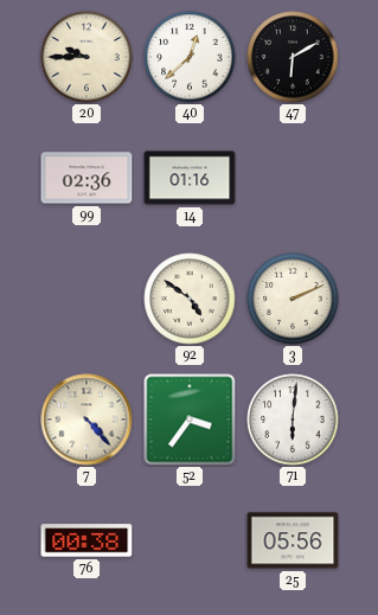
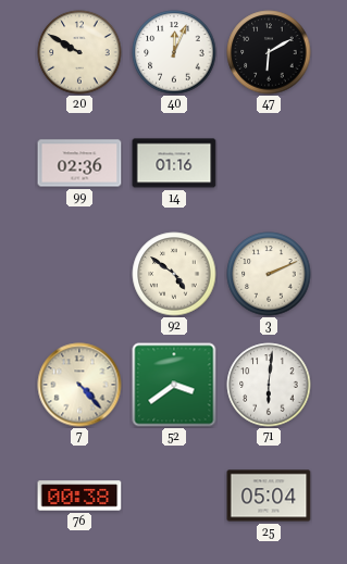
20: 9:45 -> 9:50 (79, 52)
40: 12:38 -> 12:04 (174, 52)
52: 3:36 -> 3:39 (174, 385)
25: 05:56 -> 05:04 (269, 496)
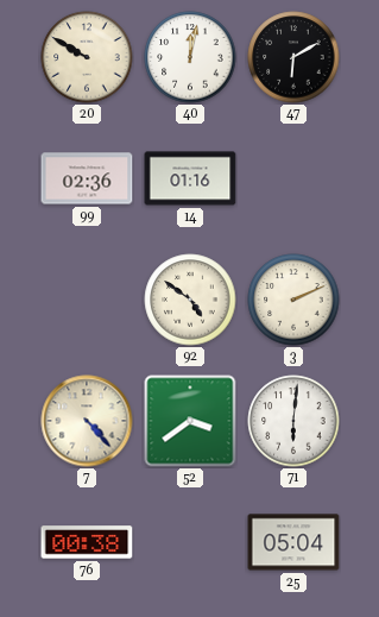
40: 12:04 -> 12:02 (190, 57)
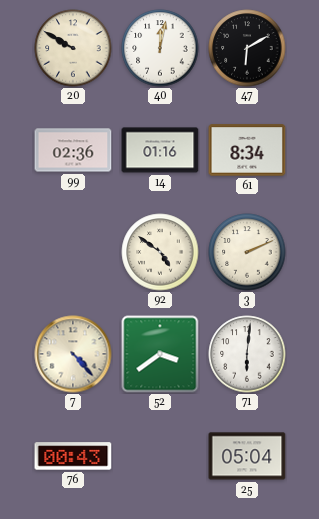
61: none -> 8:34 (247, 150)
76: 00:38 -> 00:43 (73, 456)
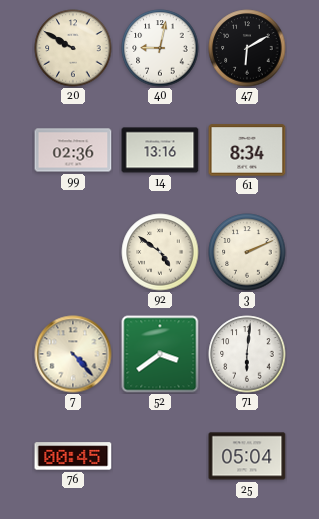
40: 12:02 -> 9:02 (160, 48)
14: 01:16 -> 13:16 (160, 150)
76: 00:43 -> 00:45 (73, 456)
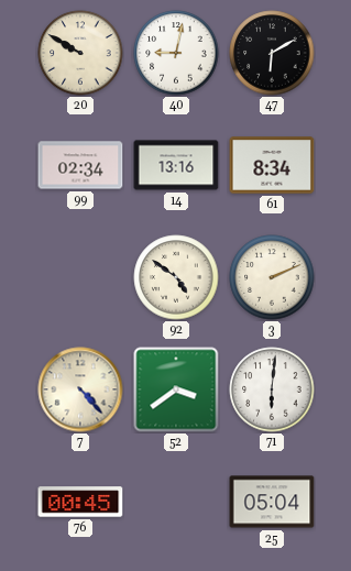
99: 02:36 -> 02:34 (80, 165)
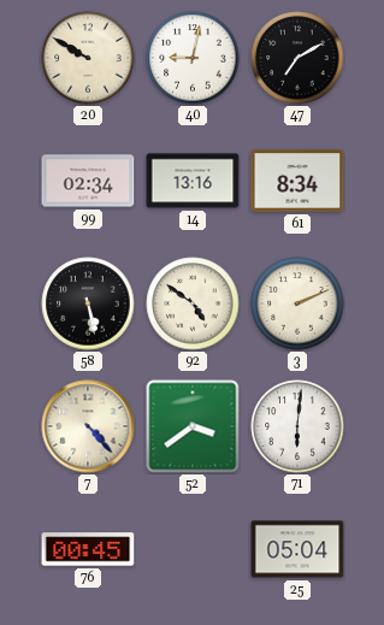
47: 6:10 -> 7:10 (297, 58)
58: none -> 5:28 (88, 303)
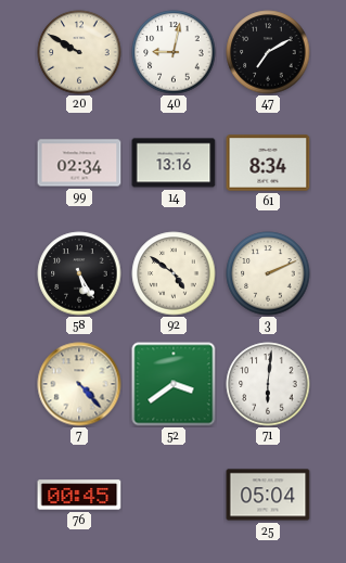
58: 5:28 -> 5:25 (79, 273)
